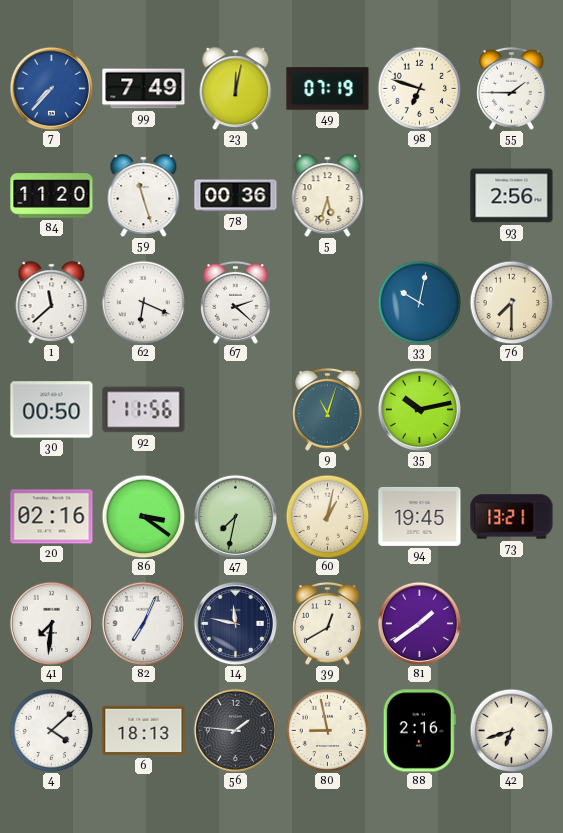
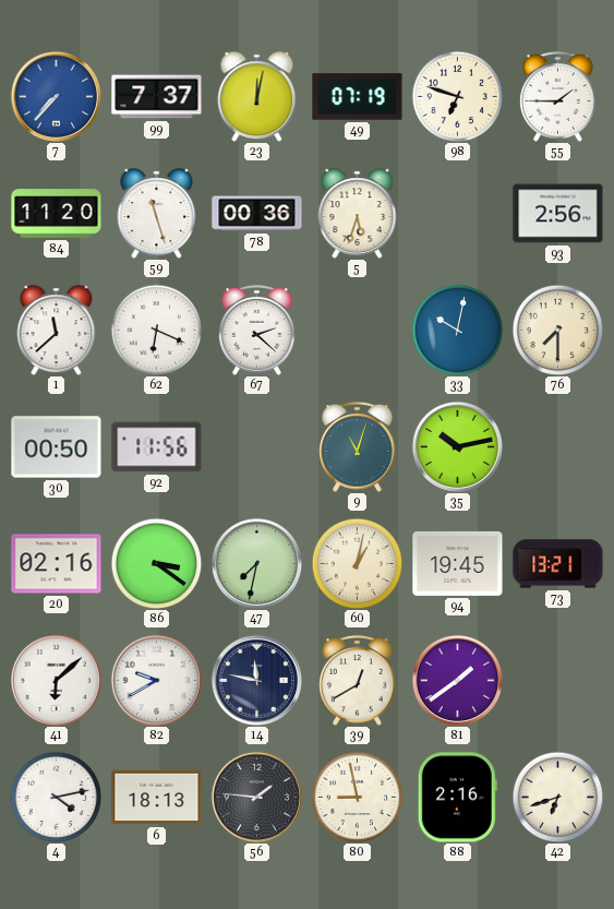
99: 7:49 -> 7:37 (157, 97)
41: 7:31 -> 6:08 (56, 680)
82: 7:04 -> 9:40 (156, 680)
4: 4:08 -> 4:13 (56, 797)
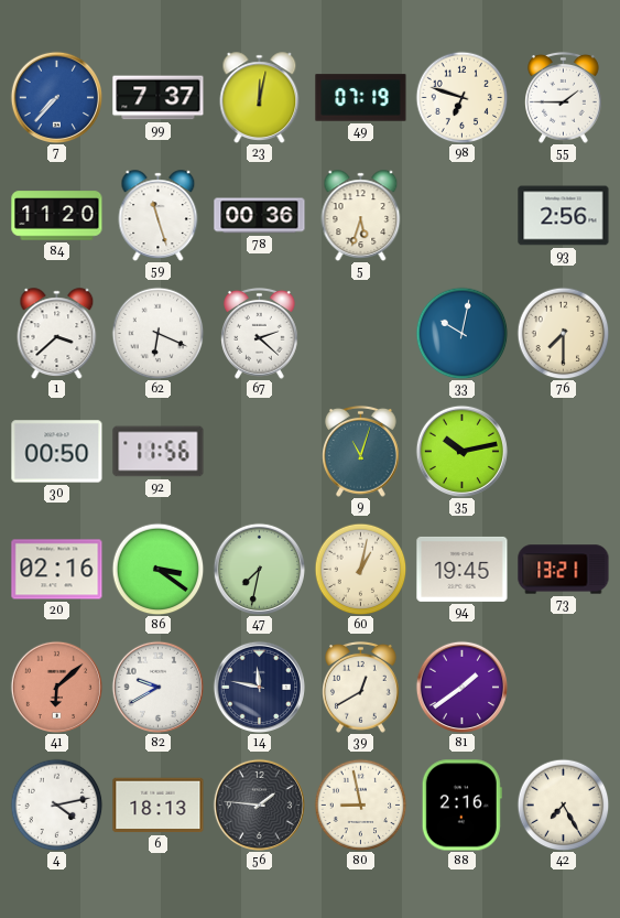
1: 11:38 -> 3:38 (57, 334)
41 dial: white -> salmon (56, 687)
42: 6:42 -> 7:25 (563, 804)
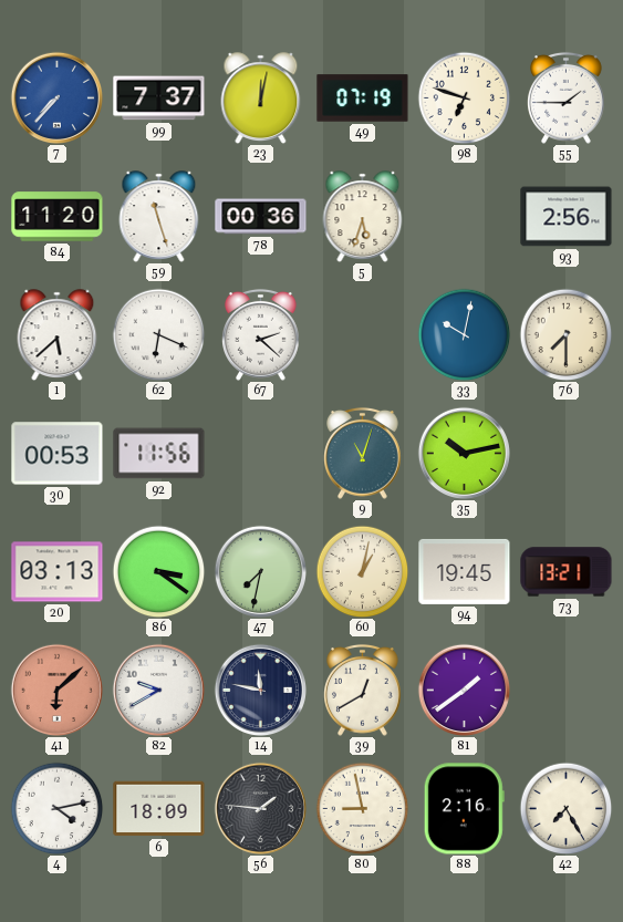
1: 3:38 -> 5:38 (58, 335)
30: 00:50 -> 00:53 (58, 454)
20: 02:16 -> 03:13 (58, 572)
6: 18:13 -> 18:09 (159, 809)
